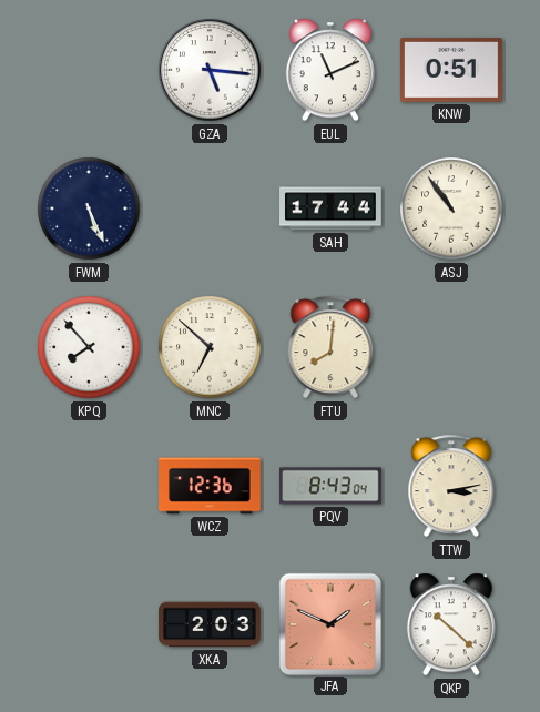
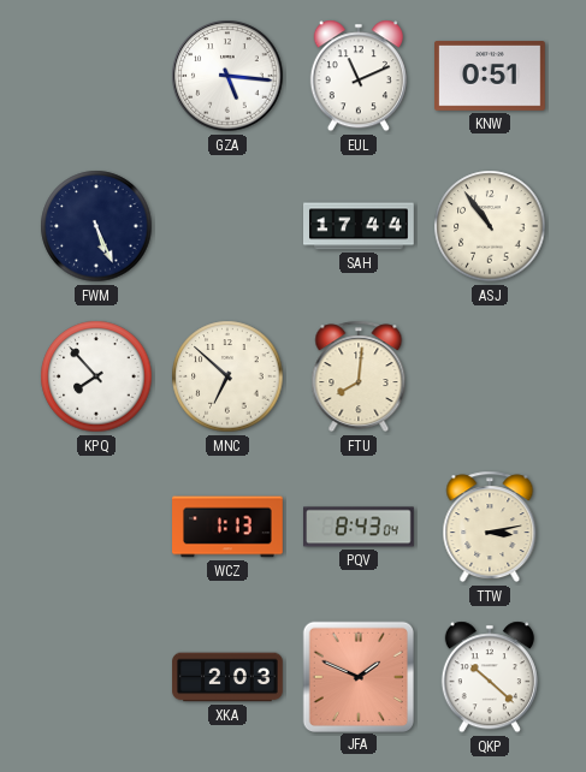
WCZ: 12:36 -> 1:13 (229, 527)
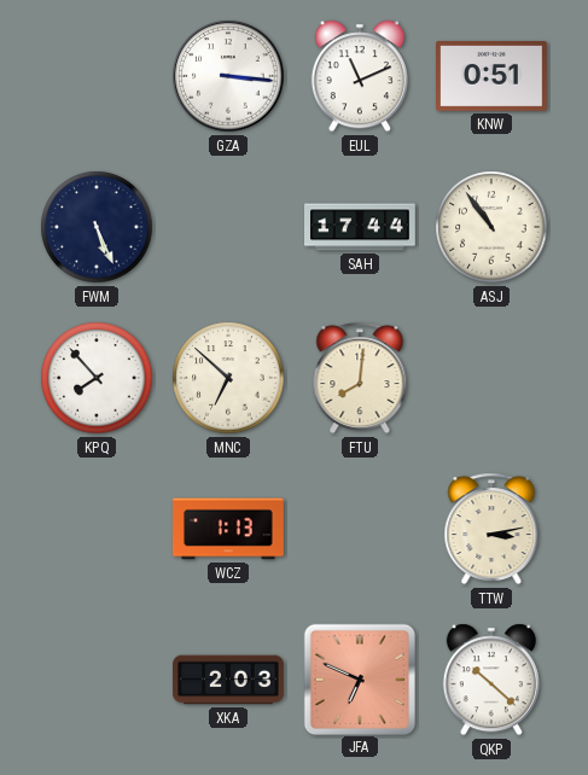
GZA: 5:16 -> 3:16 (228, 76)
PQV: 8:43 -> none (360, 527)
JFA: 1:49 -> 6:49 (359, 678)
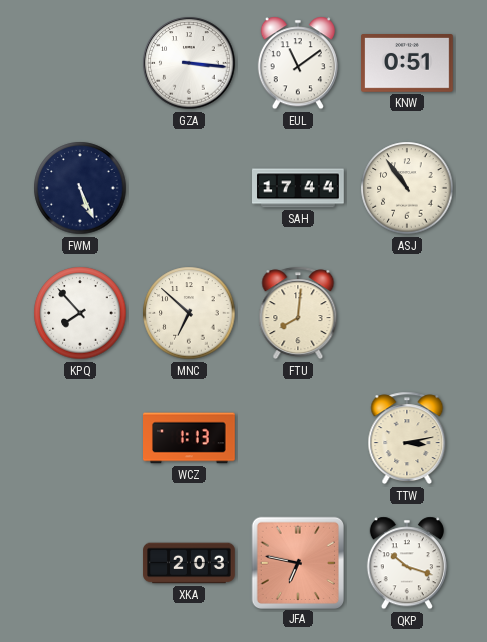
EUL: 11:11 -> 11:09 (298, 63)
JFA: 6:49 -> 6:47 (297, 562)
QKP: 10:22 -> 10:18 (407, 563)
